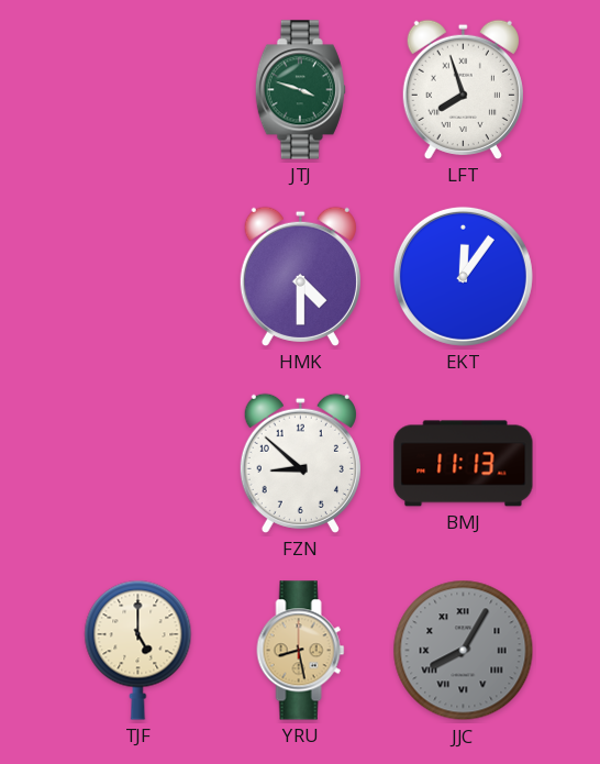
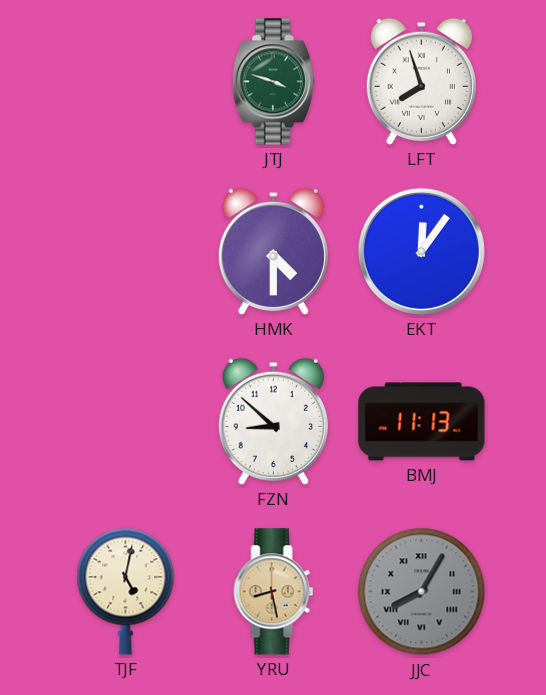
TJF: 5:00 -> 5:02 (126, 591)
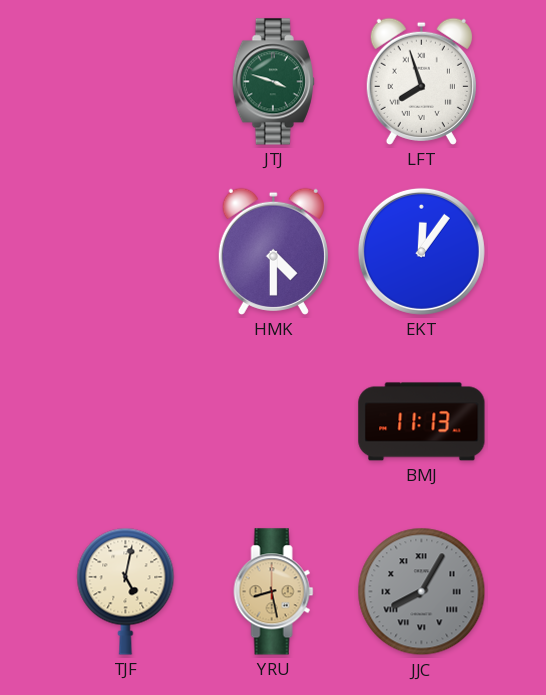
FZN: 8:52 -> none (273, 421)
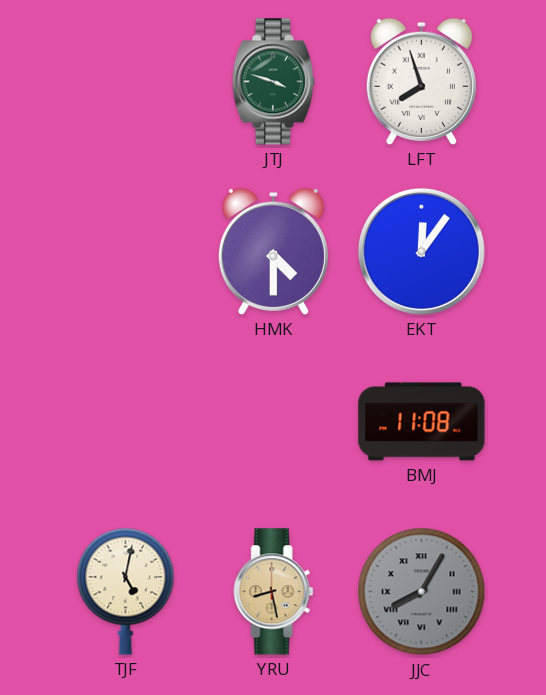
BMJ: 11:13 -> 11:08 (422, 422)
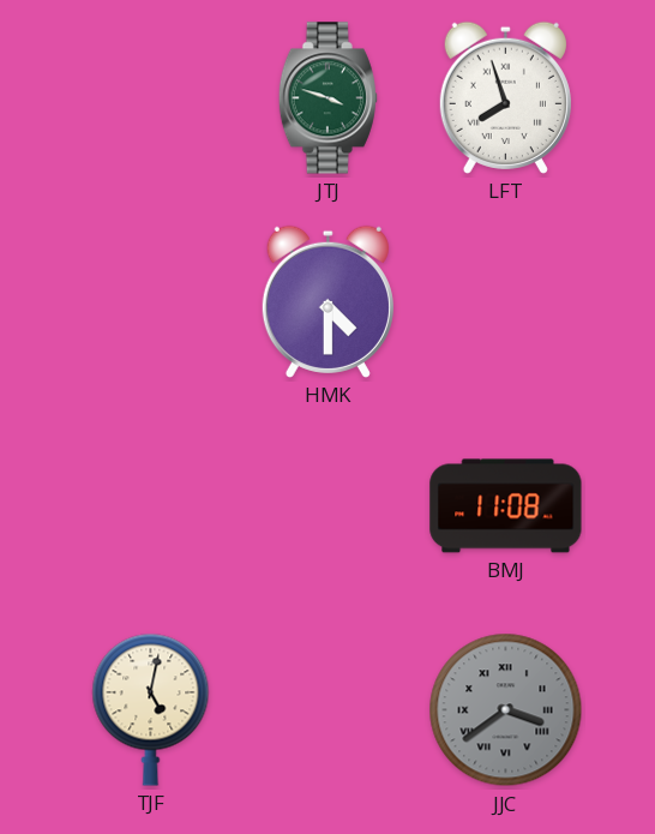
EKT: 12:06 -> none (421, 251)
YRU: 8:28 -> none (274, 592)
JJC: 8:05 -> 3:39 (506, 710)
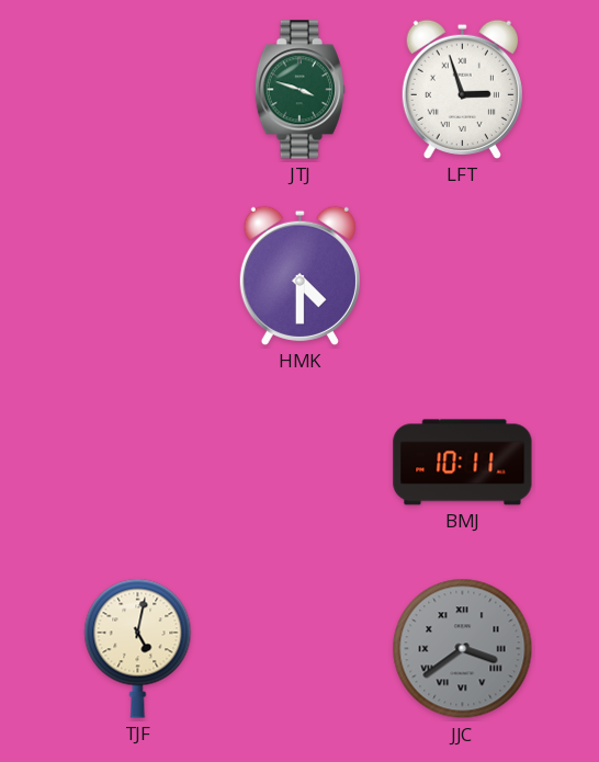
LFT: 7:57 -> 2:57 (462, 89)
BMJ: 11:08 -> 10:11 (463, 463)
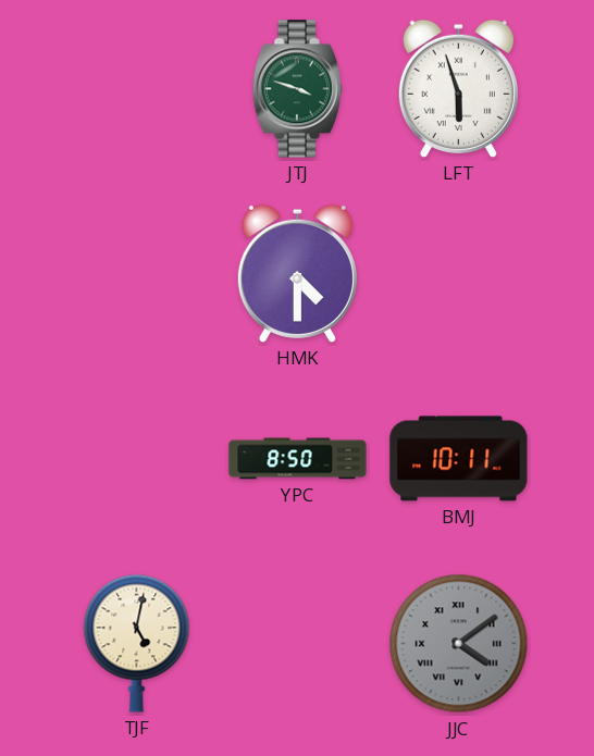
LFT: 2:57 -> 5:57 (458, 88)
YPC: none -> 8:50 (298, 459)
JJC: 3:39 -> 4:09 (459, 644)
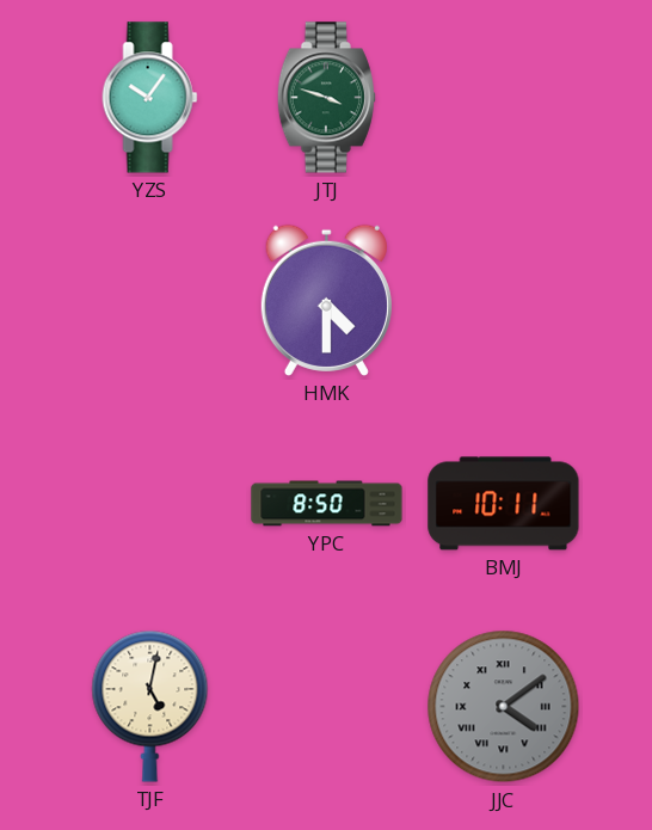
YZS: none -> 10:06 (150, 98)
LFT: 5:57 -> none (458, 88)
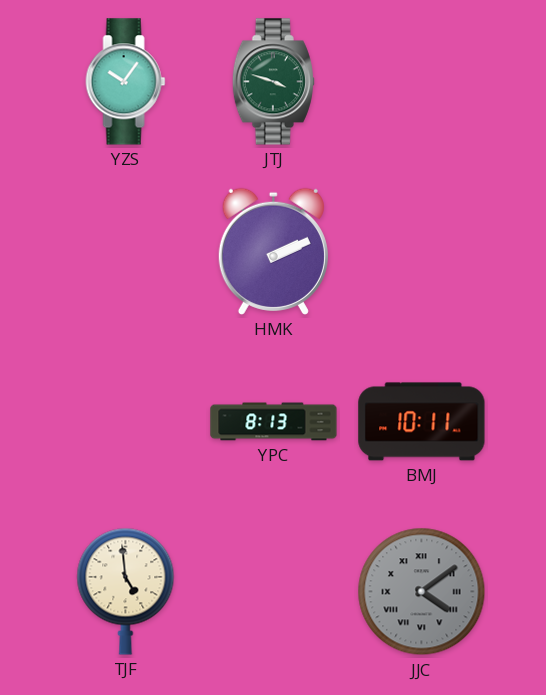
HMK: 4:30 -> 2:11 (273, 251)
YPC: 8:50 -> 8:13 (274, 422)
TJF: 5:02 -> 4:59 (126, 591)
